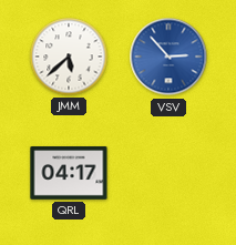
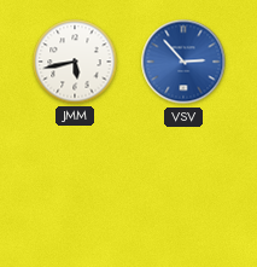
JMM: 5:38 -> 5:43 (75, 62)
QRL: 04:17 -> none (69, 173)
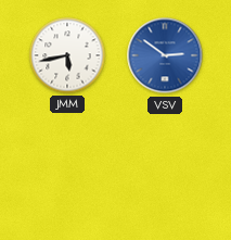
VSV: 2:53 -> 2:51 (165, 55)
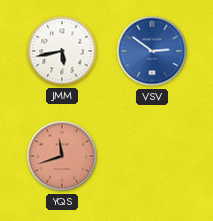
YQS: none -> 11:42 (62, 156)
